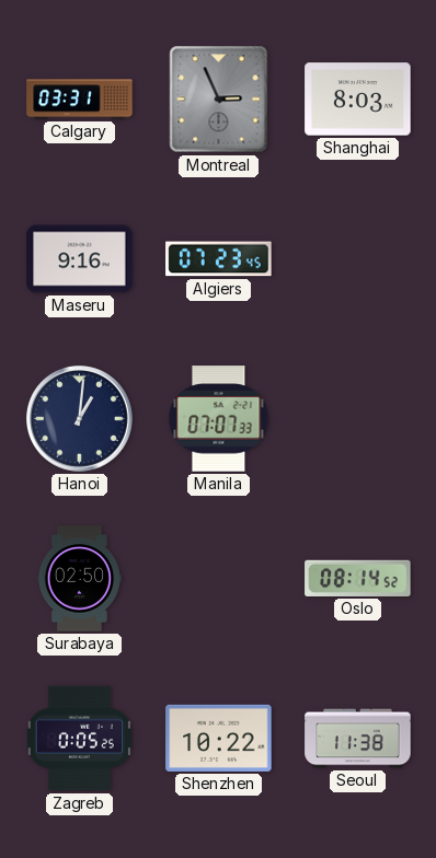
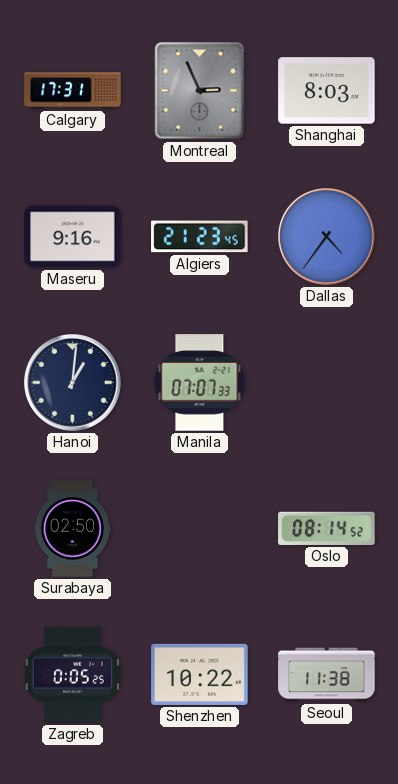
Calgary: 03:31 -> 17:31 (73, 91)
Algiers: 07:23 -> 21:23 (200, 237)
Dallas: none -> 4:36 (327, 237)
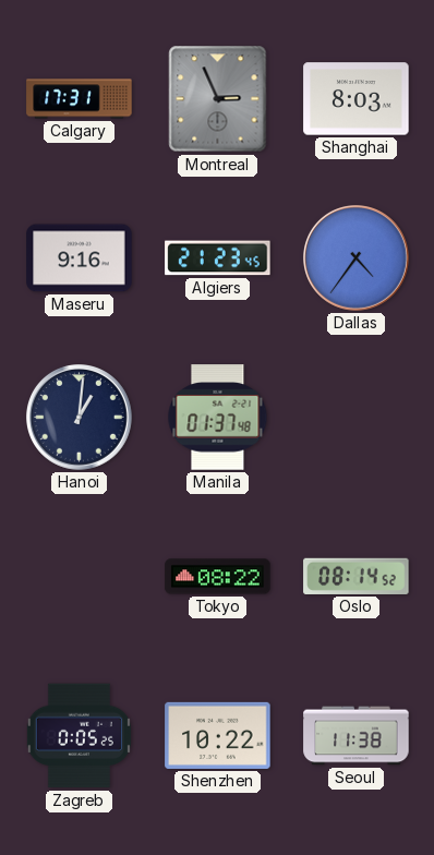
Manila: 07:07 -> 01:37 (218, 418)
Surabaya: 02:50 -> none (73, 529)
Tokyo: none -> 08:22 (218, 577)
